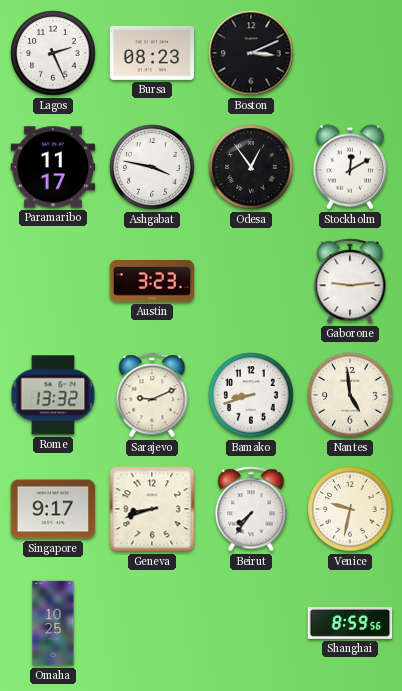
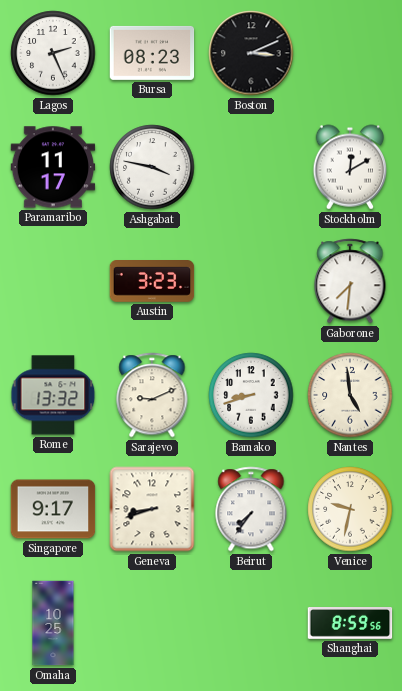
Odesa: 12:54 -> none (251, 167)
Gaborone: 9:14 -> 7:31 (350, 281)
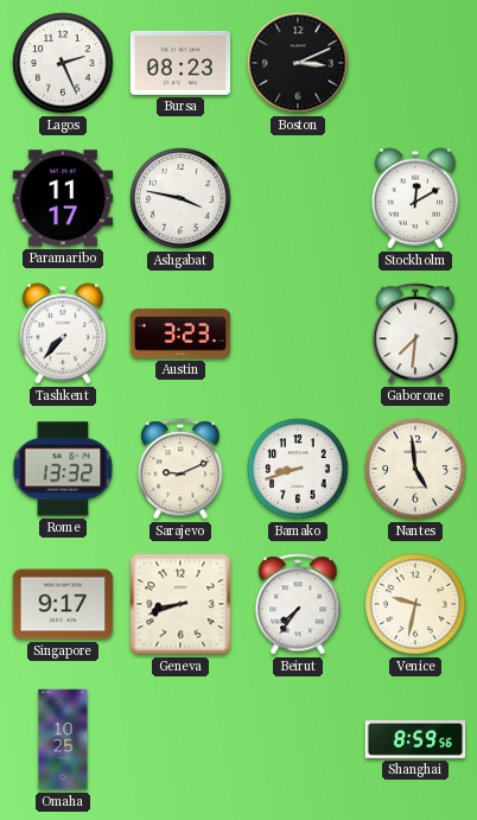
Tashkent: none -> 7:37 (63, 333)
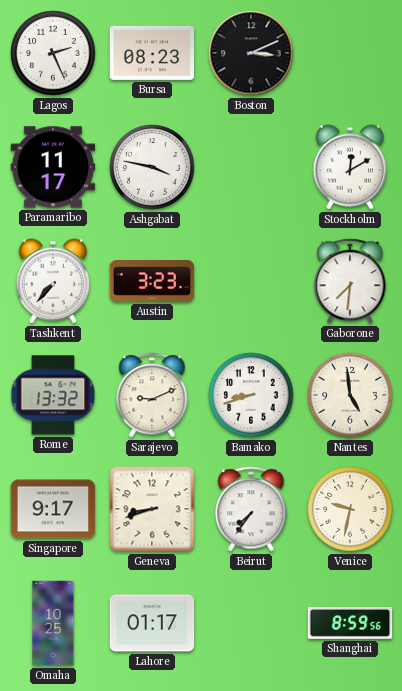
Lahore: none -> 01:17 (152, 623)
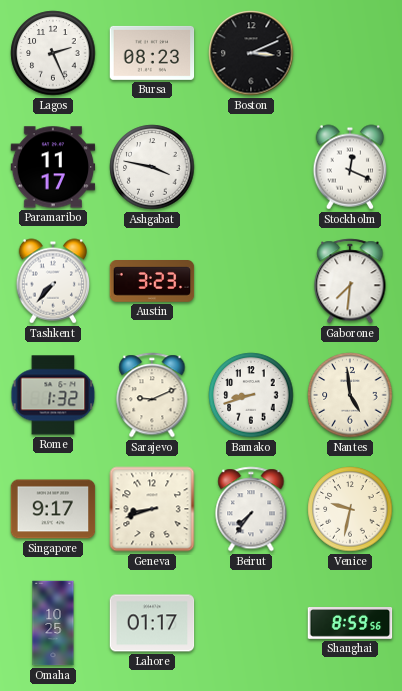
Stockholm: 12:10 -> 12:19 (350, 167)
Rome: 13:32 -> 1:32 (53, 395)
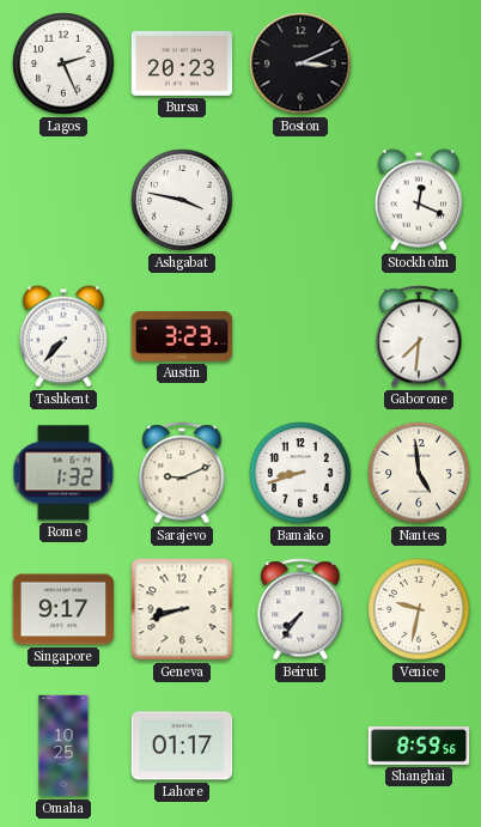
Bursa: 08:23 -> 20:23 (182, 63)
Paramaribo: 11:17 -> none (53, 167)
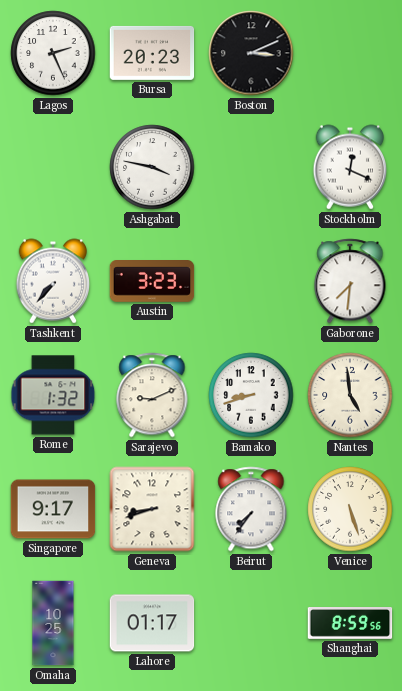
Venice: 9:32 -> 5:27 (350, 509)
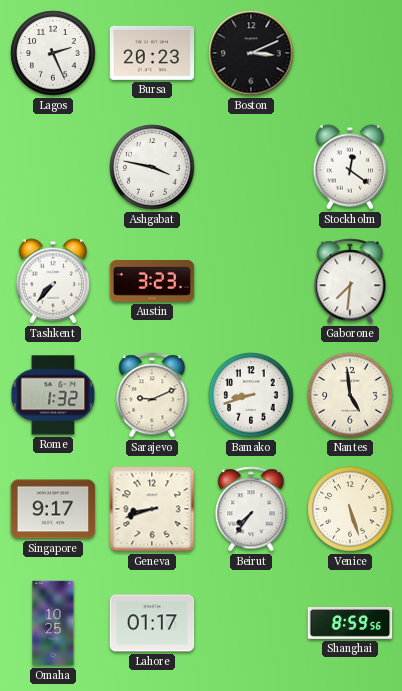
Stockholm: 12:19 -> 12:21 (350, 167)
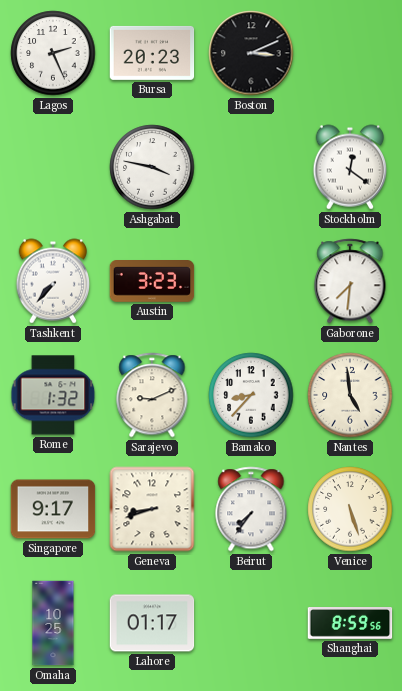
Bamako: 8:42 -> 8:37 (251, 395)
